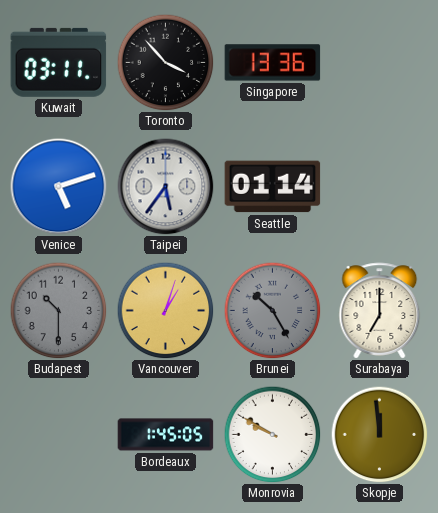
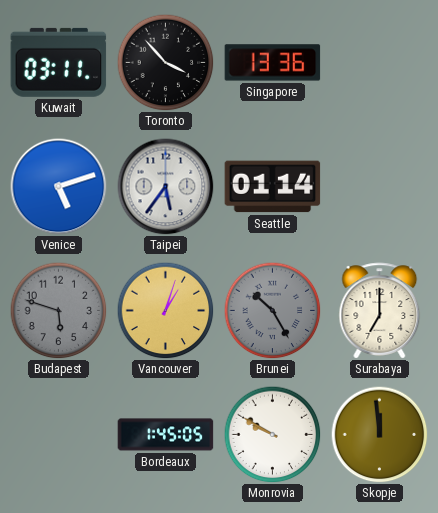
Budapest: 10:30 -> 5:48 (58, 310)
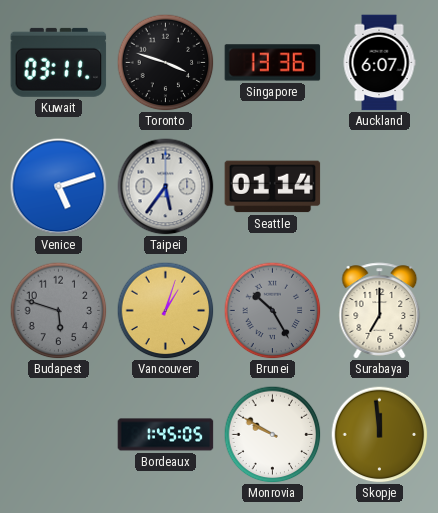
Toronto: 3:53 -> 3:48 (165, 62)
Auckland: none -> 6:07 (379, 63)
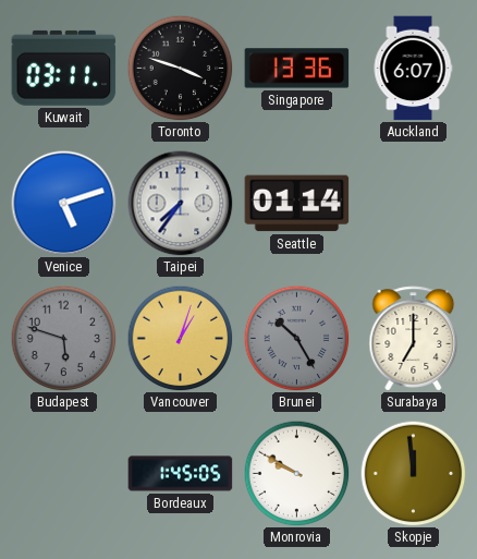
Taipei: 5:36 -> 7:36 (181, 204)
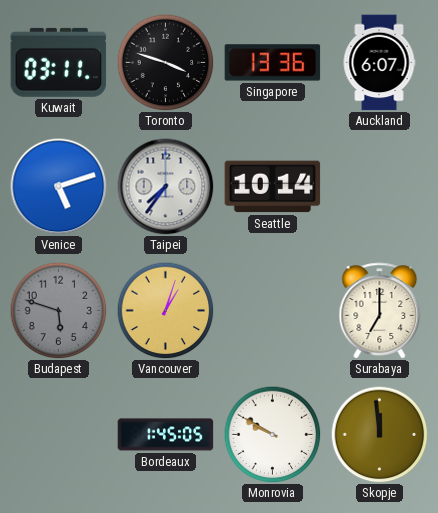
Seattle: 01:14 -> 10:14 (273, 187)
Brunei: 10:25 -> none (296, 338)
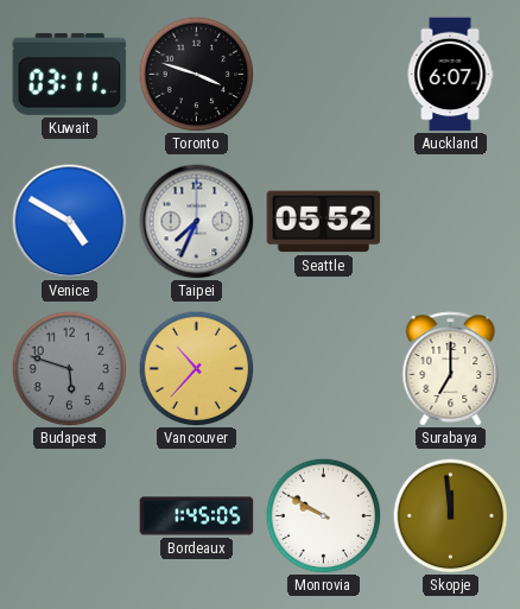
Singapore: 13:36 -> none (273, 63)
Venice: 5:12 -> 4:50 (70, 222)
Taipei: 7:36 -> 7:34 (197, 222)
Seattle: 10:14 -> 05:52 (324, 222)
Vancouver: 1:03 -> 10:37 (196, 368)
